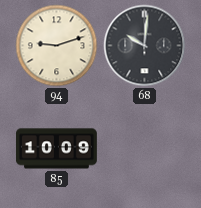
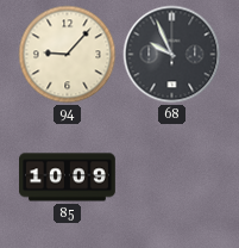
94: 9:12 -> 9:07 (68, 55)
68: 10:01 -> 9:56 (172, 55)
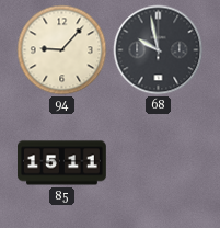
68: 9:56 -> 9:58 (159, 50)
85: 10:09 -> 15:11 (62, 163)
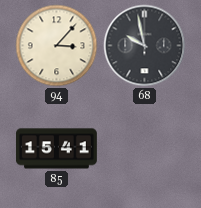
94: 9:07 -> 3:07 (57, 46)
85: 15:11 -> 15:41 (57, 149)
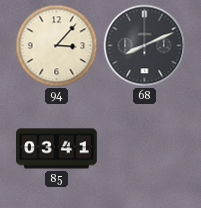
68: 9:58 -> 8:11 (145, 46)
85: 15:41 -> 03:41 (57, 149)
